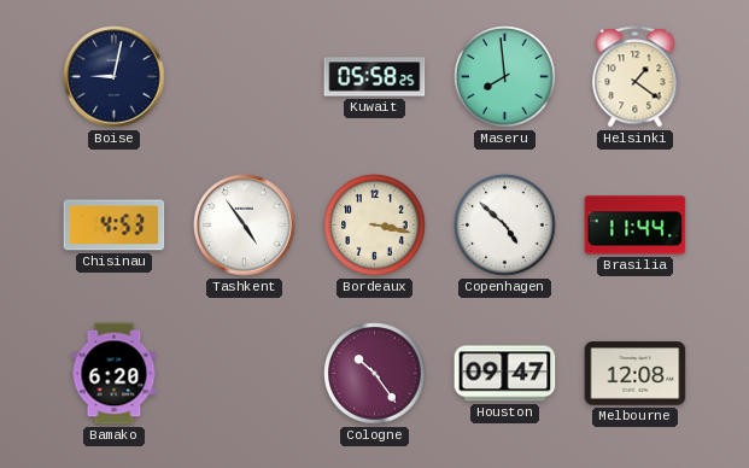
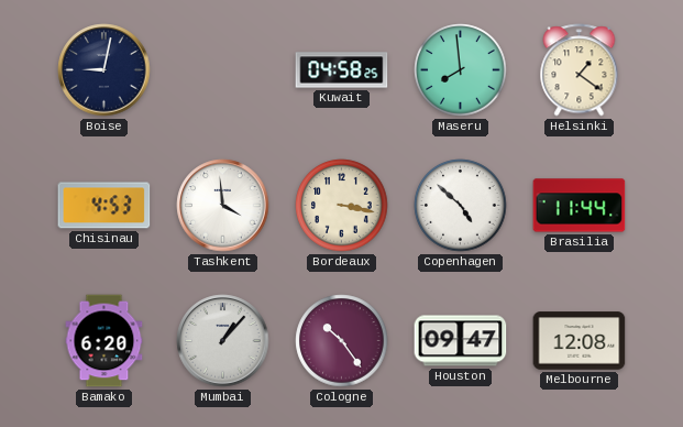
Kuwait: 05:58 -> 04:58 (342, 70)
Tashkent: 4:54 -> 3:59 (223, 206)
Mumbai: none -> 1:07 (223, 341)
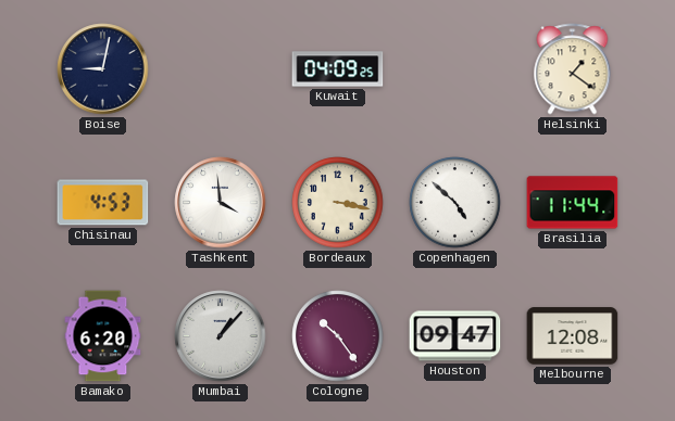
Kuwait: 04:58 -> 04:09 (338, 69)
Maseru: 7:59 -> none (461, 70)
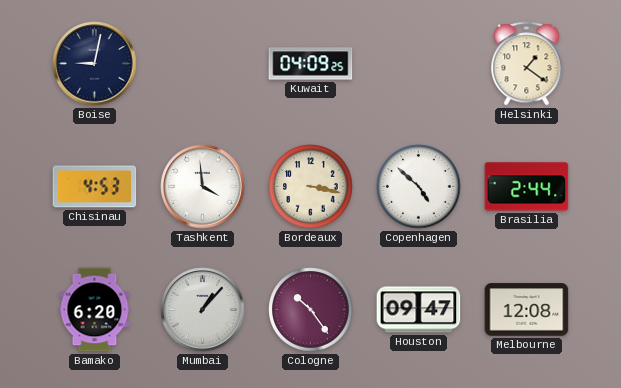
Brasilia: 11:44 -> 2:44 (527, 187)
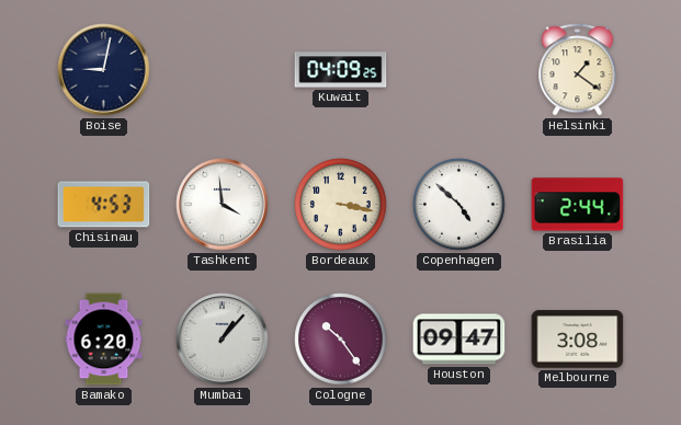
Melbourne: 12:08 -> 3:08 (578, 340)
